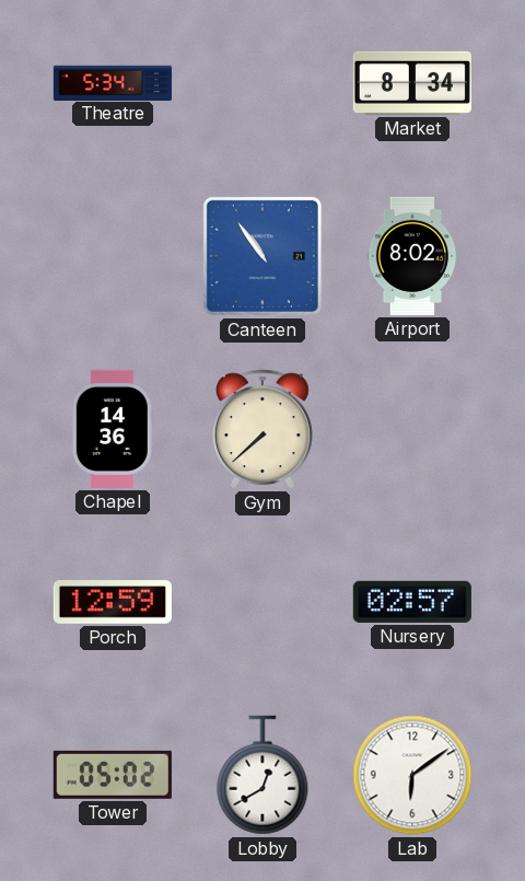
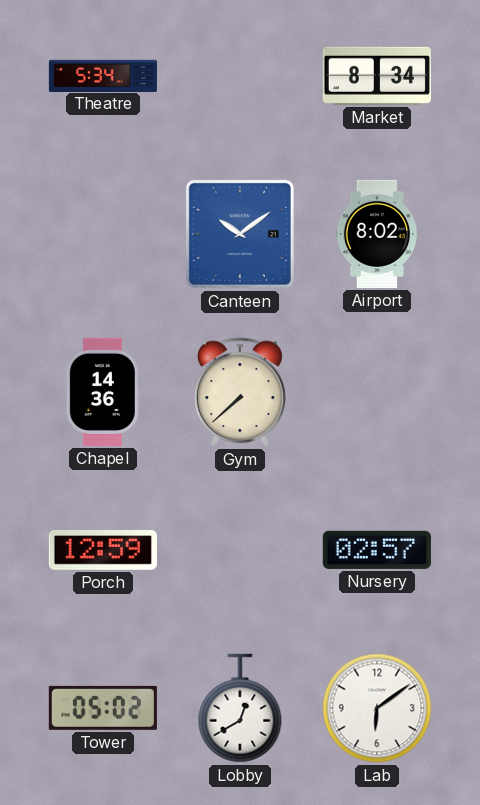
Canteen: 10:54 -> 10:09 (240, 234)
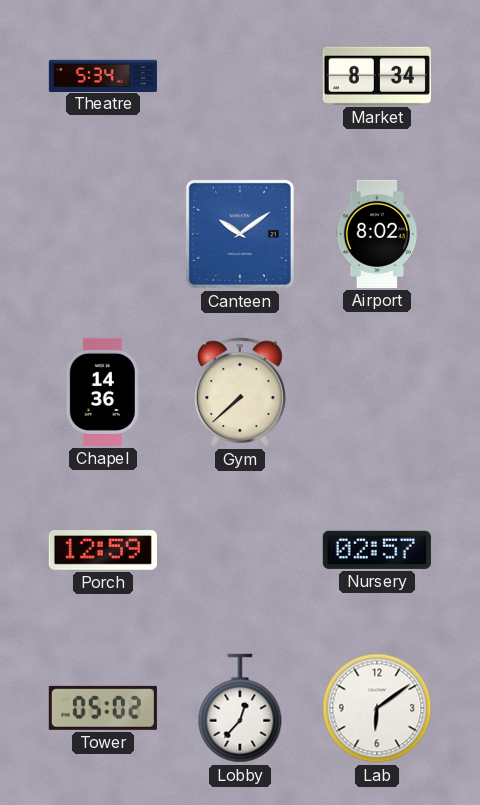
Lobby: 12:40 -> 12:37 (240, 708)
